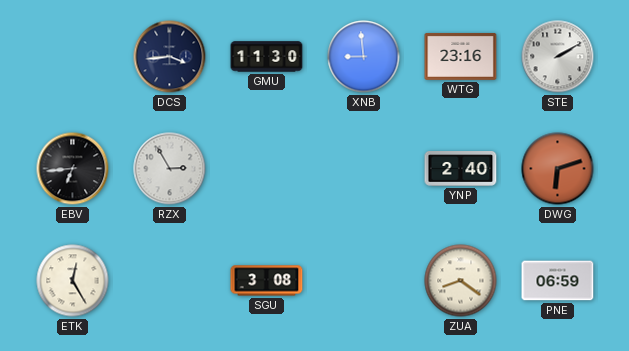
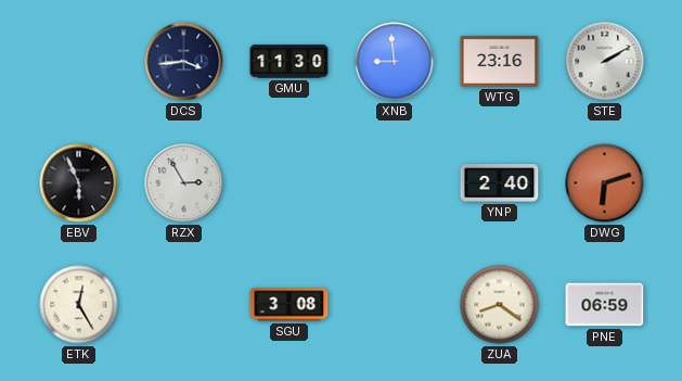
EBV: 6:44 -> 5:56 (79, 183)
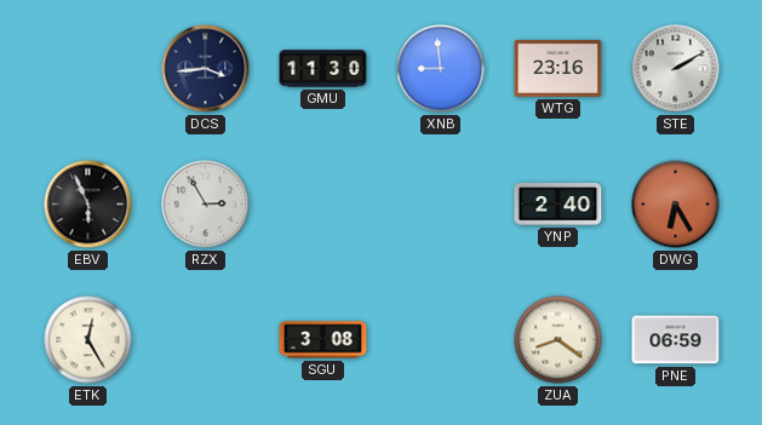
DWG: 6:12 -> 6:25 (676, 205)
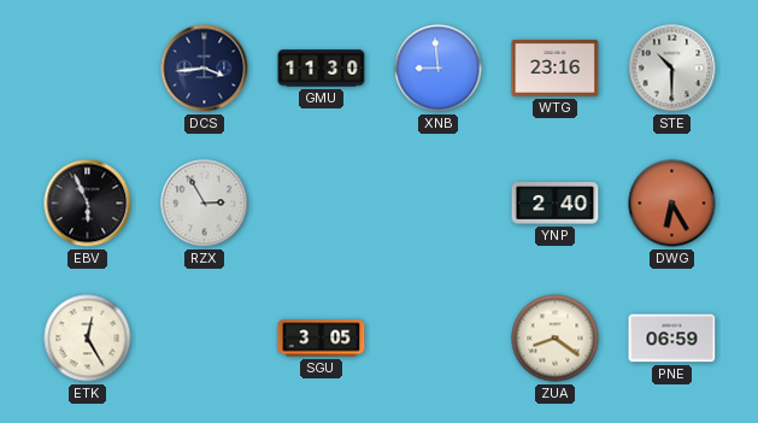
STE: 2:10 -> 10:30 (672, 69)
SGU: 3:08 -> 3:05 (322, 339)
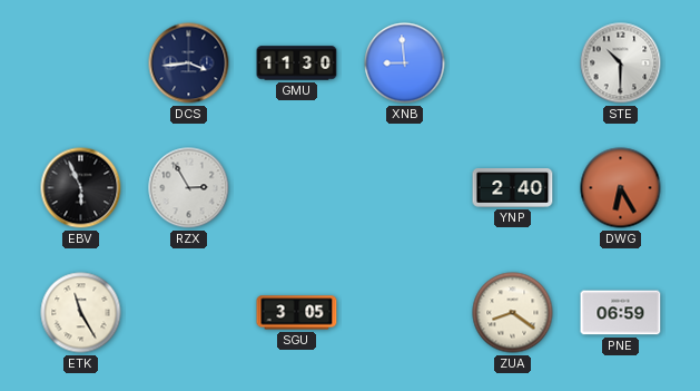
WTG: 23:16 -> none (556, 67)
ETK: 12:25 -> 11:25 (81, 313)
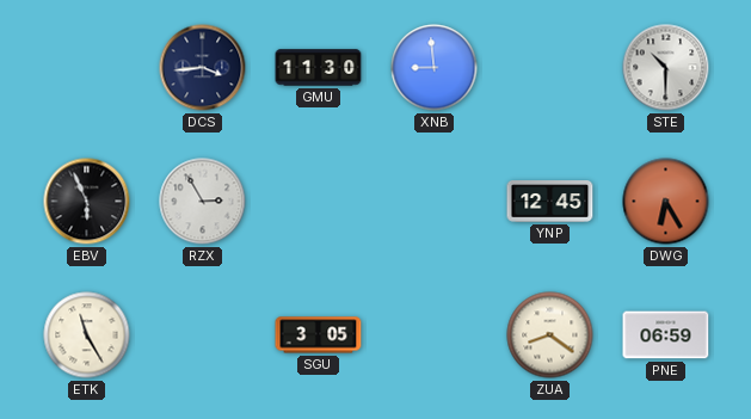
YNP: 2:40 -> 12:45 (550, 202)
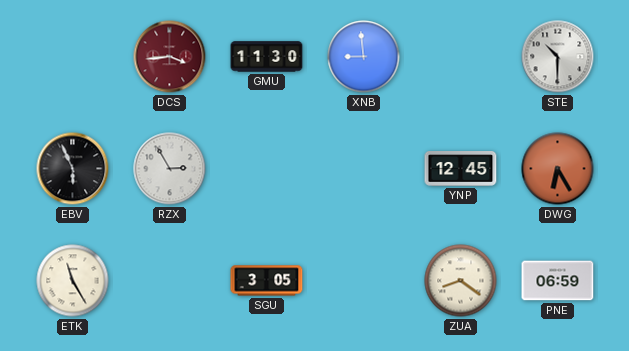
DCS dial: navy -> burgundy (170, 57)
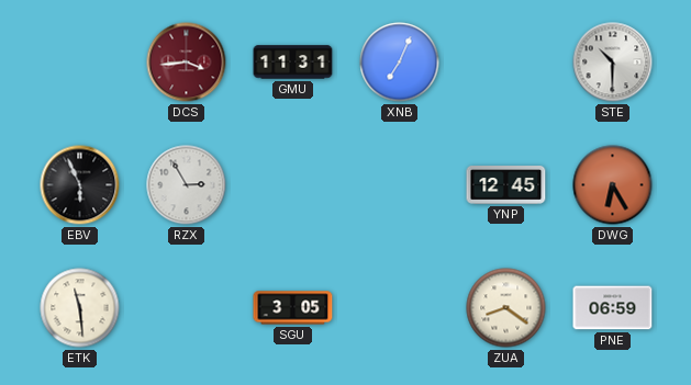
GMU: 11:30 -> 11:31 (293, 63)
XNB: 8:59 -> 7:04 (400, 63)
ETK: 11:25 -> 11:29 (80, 308)
